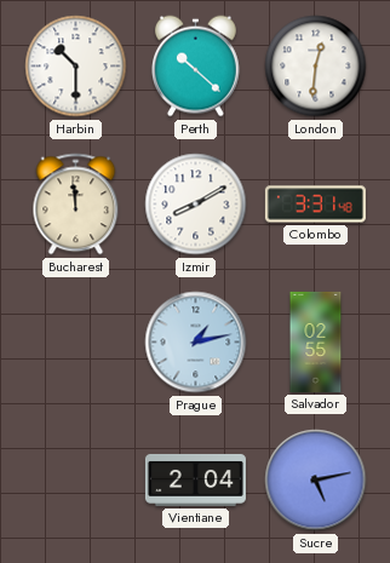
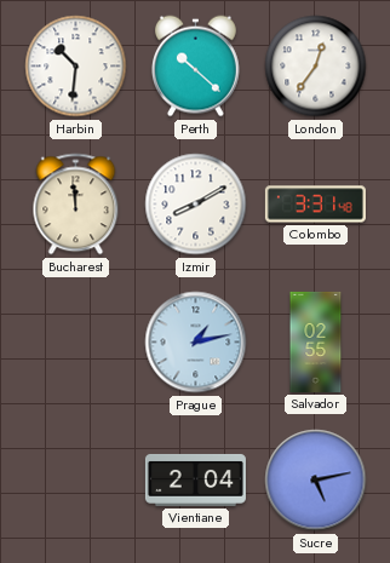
Harbin: 10:30 -> 10:31 (76, 67)
London: 12:31 -> 12:36 (316, 67)
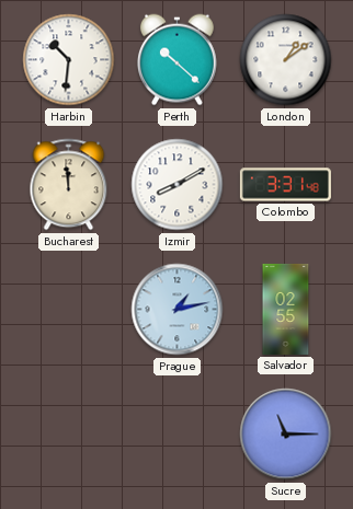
London: 12:36 -> 1:09 (286, 60)
Vientiane: 2:04 -> none (195, 479)
Sucre: 5:13 -> 11:15 (286, 435)
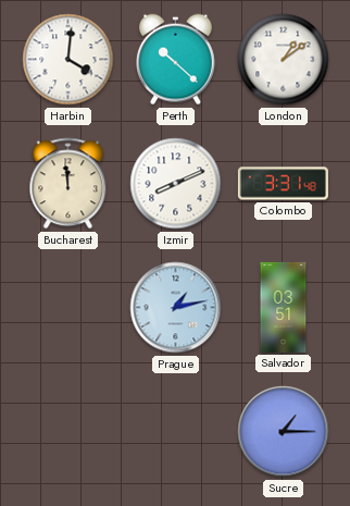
Harbin: 10:31 -> 4:01 (68, 60)
Izmir: 8:10 -> 8:11 (176, 184)
Salvador: 02:55 -> 03:51 (284, 307)
Sucre: 11:15 -> 1:15 (284, 432)
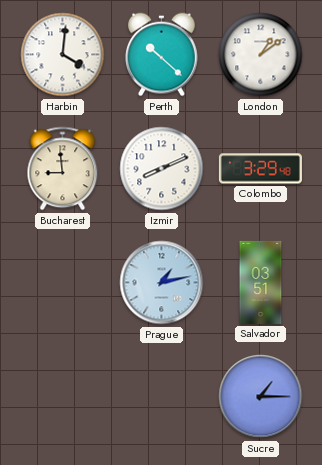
Bucharest: 11:59 -> 8:59 (63, 169)
Colombo: 3:31 -> 3:29 (260, 169)
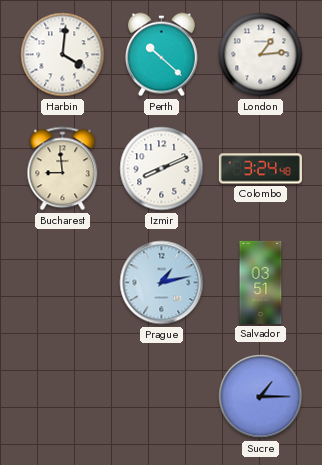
London: 1:09 -> 1:14 (261, 55)
Colombo: 3:29 -> 3:24 (260, 169)
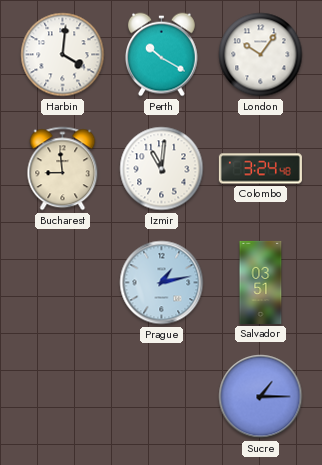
Perth: 10:22 -> 10:20 (161, 55)
London: 1:14 -> 10:06 (261, 55)
Izmir: 8:11 -> 11:01 (162, 169)
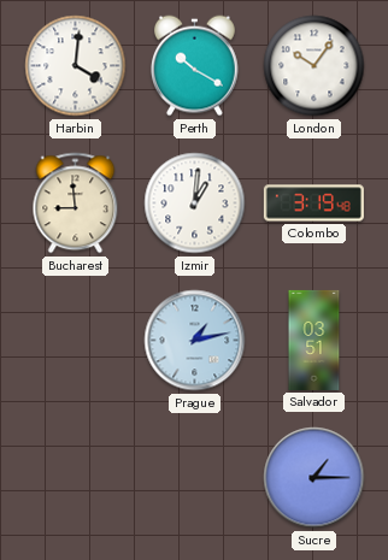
Izmir: 11:01 -> 1:01 (195, 204)
Colombo: 3:24 -> 3:19 (313, 204)
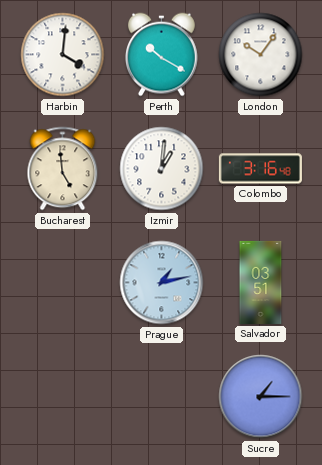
Bucharest: 8:59 -> 4:59 (63, 169)
Colombo: 3:19 -> 3:16 (260, 169)
